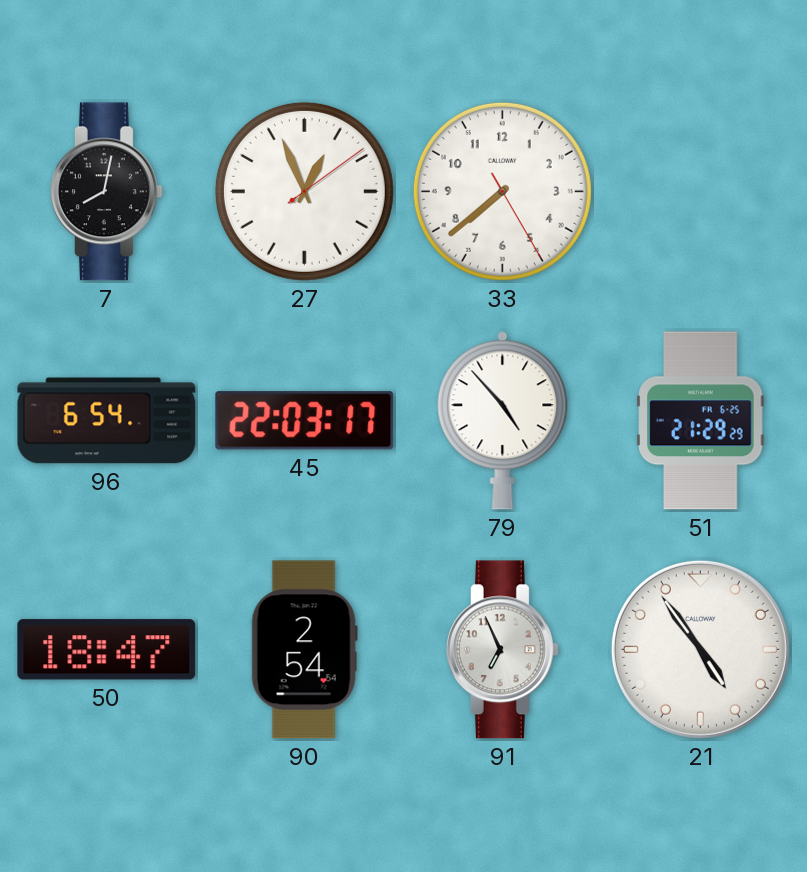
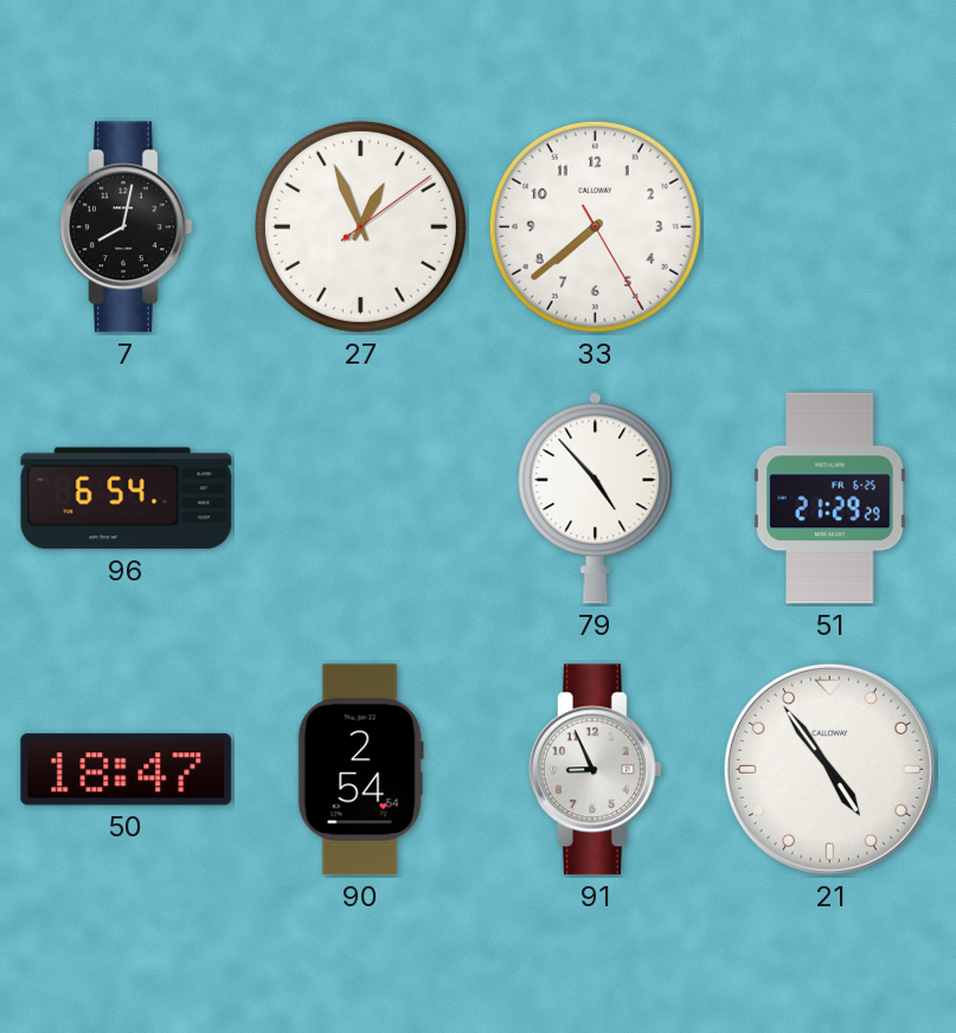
45: 22:03 -> none (305, 421)
91: 6:56 -> 8:56 (595, 770)
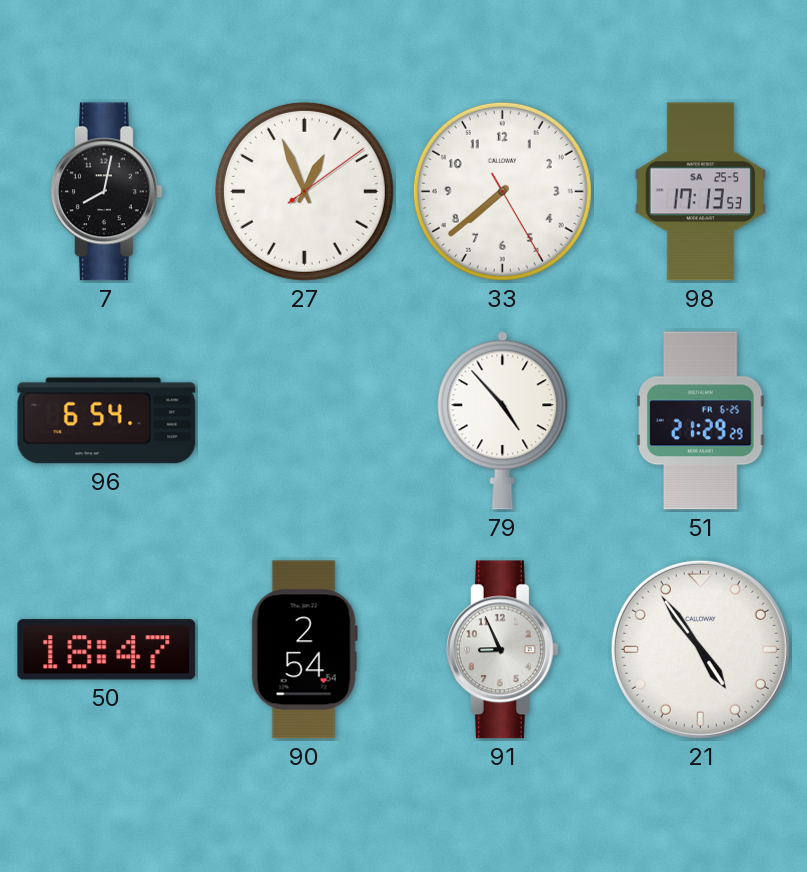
98: none -> 17:13 (701, 192)
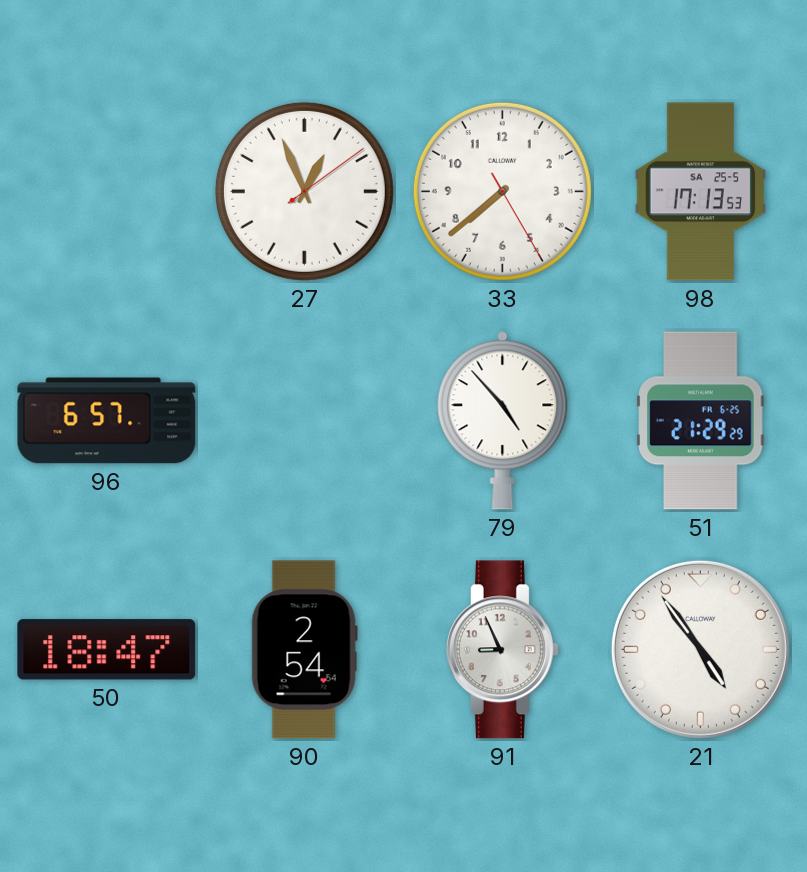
7: 8:02 -> none (106, 192)
96: 6:54 -> 6:57 (107, 421)
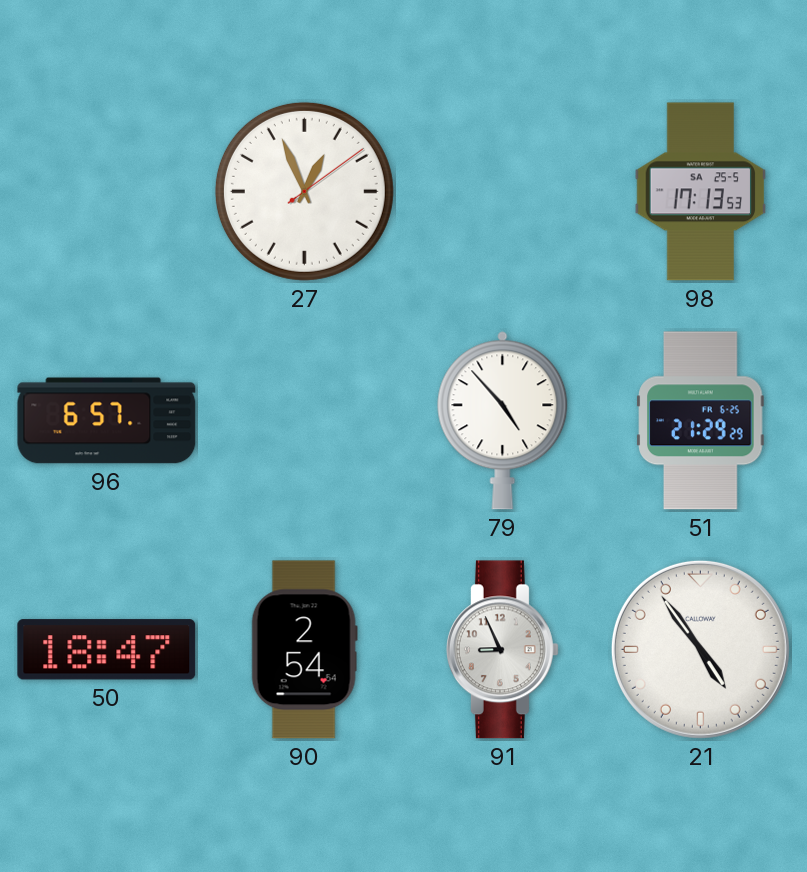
33: 7:38 -> none (502, 191)
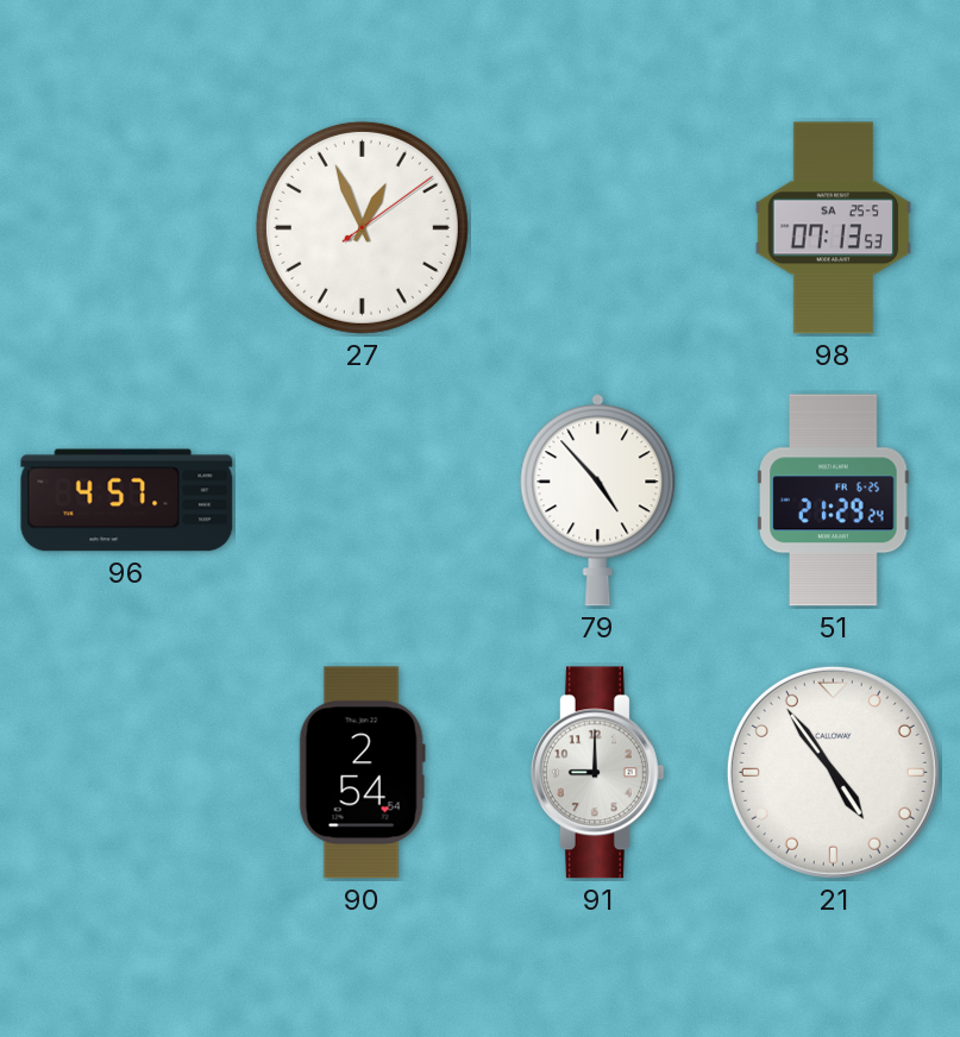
98: 17:13 -> 07:13 (834, 228)
96: 6:57 -> 4:57 (127, 501)
51: 21:29:29 -> 21:29:24 (834, 501)
50: 18:47 -> none (107, 650)
91: 8:56 -> 9:00 (597, 773)
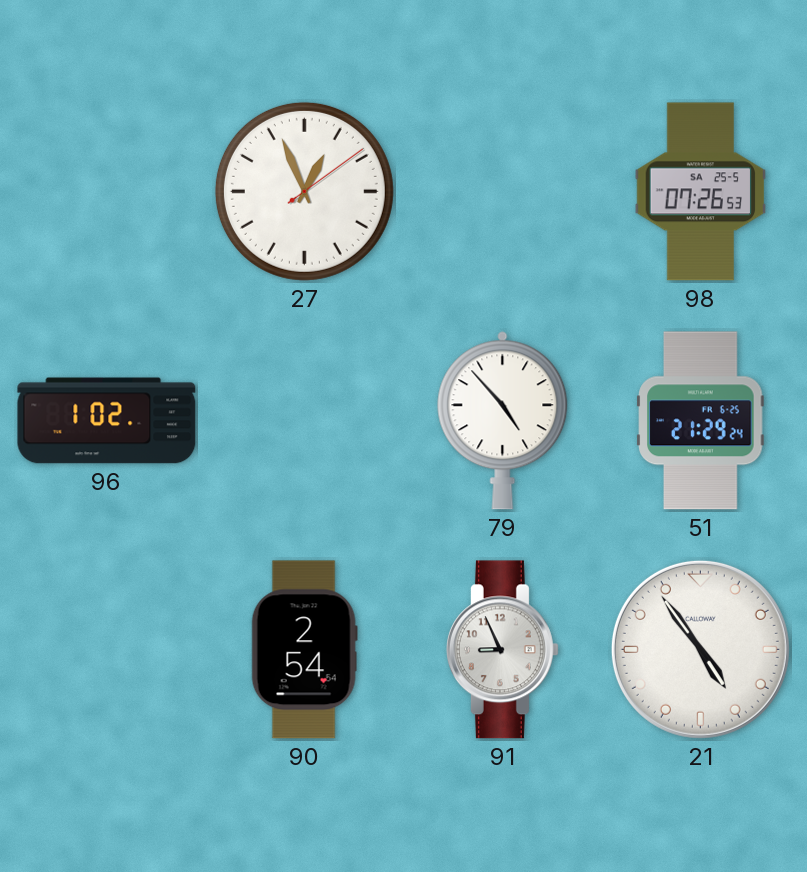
98: 07:13 -> 07:26 (701, 192)
96: 4:57 -> 1:02 (107, 421)
91: 9:00 -> 8:56 (502, 650)
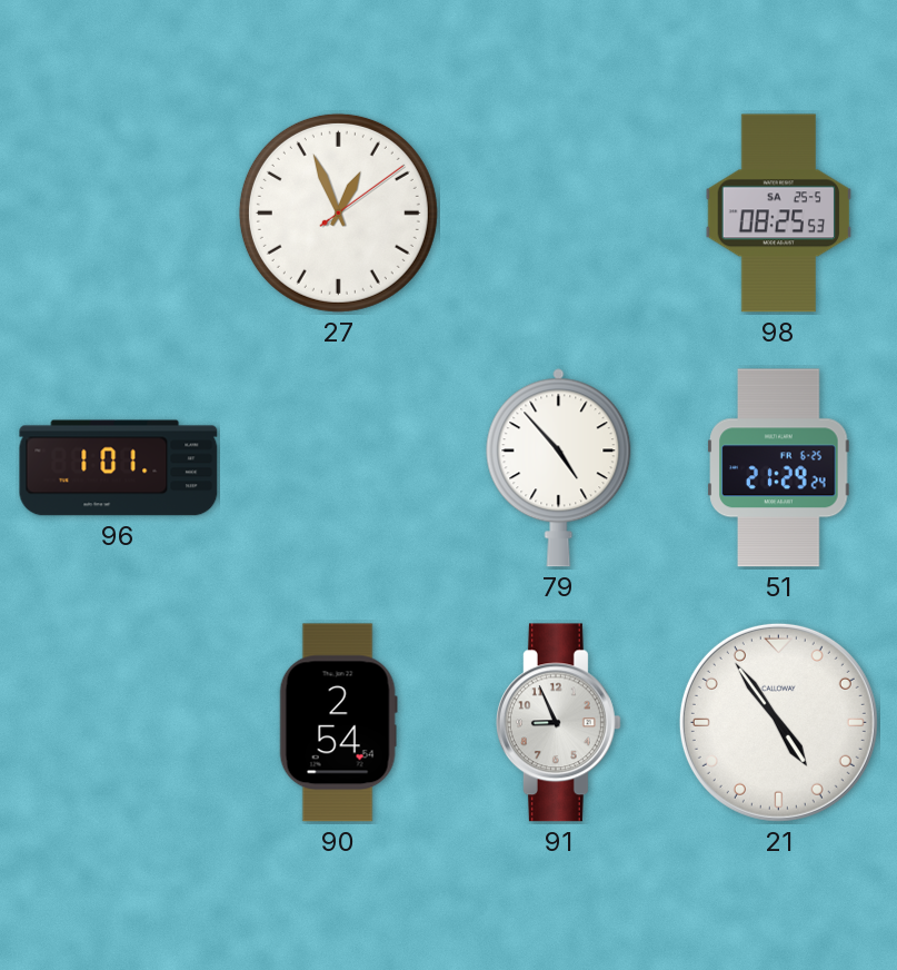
98: 07:26 -> 08:25 (779, 214)
96: 1:02 -> 1:01 (119, 468)
